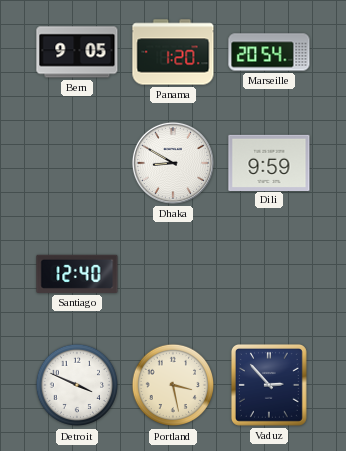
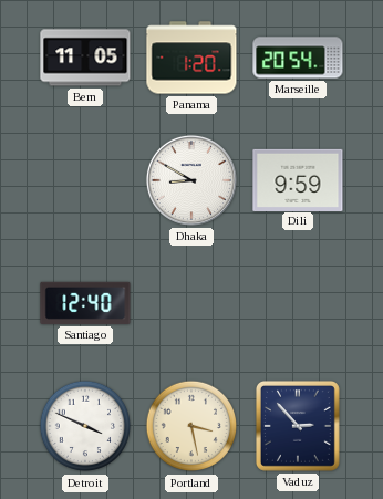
Bern: 9:05 -> 11:05 (85, 58)
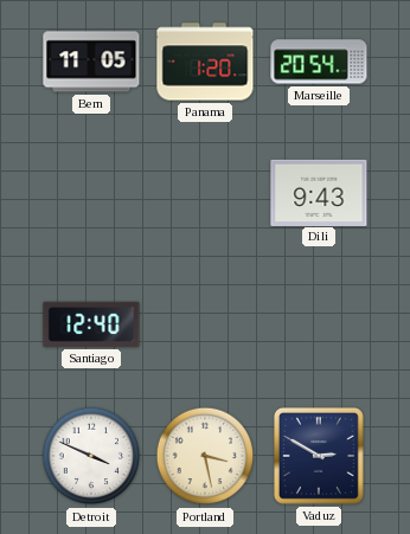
Dhaka: 8:50 -> none (191, 180)
Dili: 9:59 -> 9:43 (319, 192)
Vaduz: 2:53 -> 2:50 (319, 456)
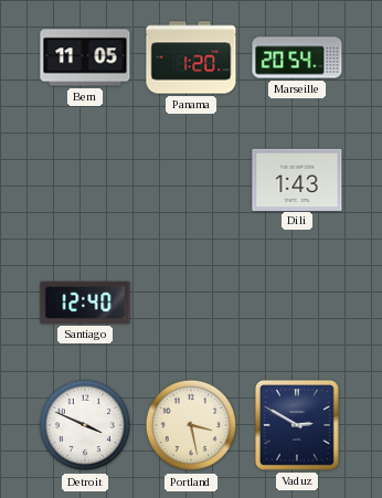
Dili: 9:43 -> 1:43 (297, 179)
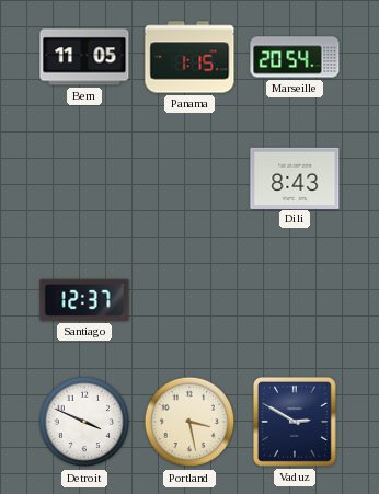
Panama: 1:20 -> 1:15 (190, 57)
Dili: 1:43 -> 8:43 (295, 177)
Santiago: 12:40 -> 12:37 (84, 300)
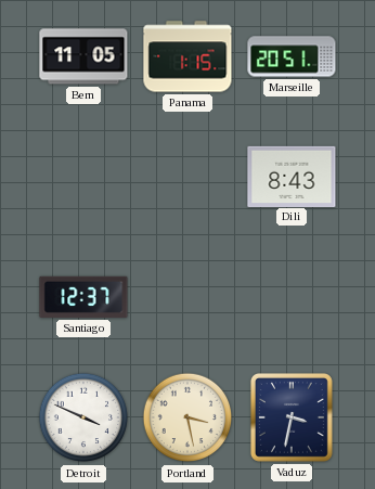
Marseille: 20:54 -> 20:51 (292, 56)
Vaduz: 2:50 -> 3:32 (292, 417)
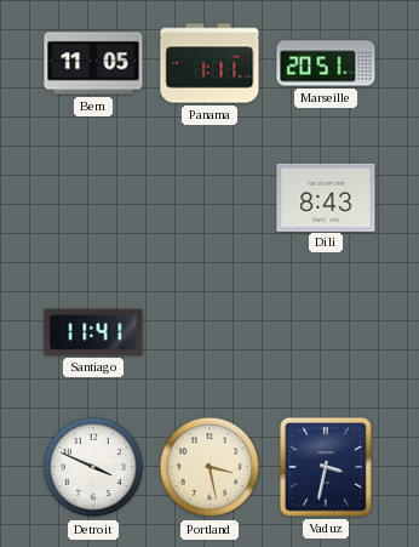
Panama: 1:15 -> 1:11 (209, 63)
Santiago: 12:37 -> 11:41 (93, 332)
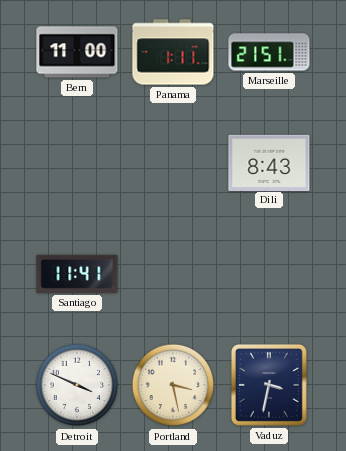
Bern: 11:05 -> 11:00 (77, 52)
Marseille: 20:51 -> 21:51 (269, 52)
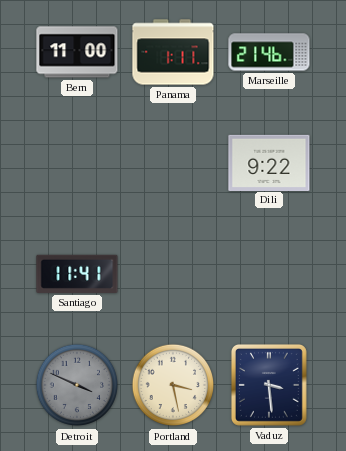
Marseille: 21:51 -> 21:46 (269, 52)
Dili: 8:43 -> 9:22 (269, 162)
Detroit dial: white -> grey (77, 385)
Vaduz: 3:32 -> 3:29 (269, 385)
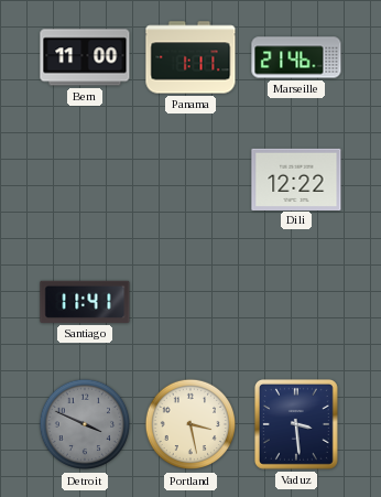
Dili: 9:22 -> 12:22 (296, 179)
